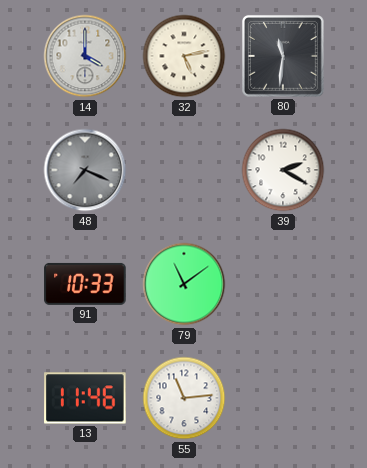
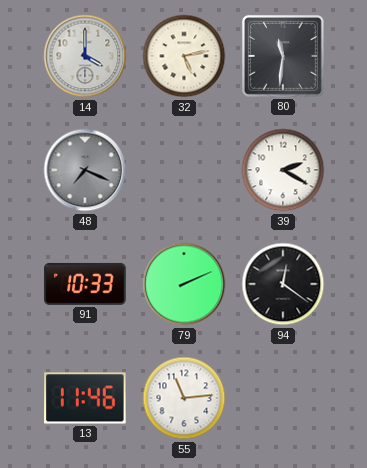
79: 11:09 -> 2:11 (184, 284)
94: none -> 12:21 (283, 284)
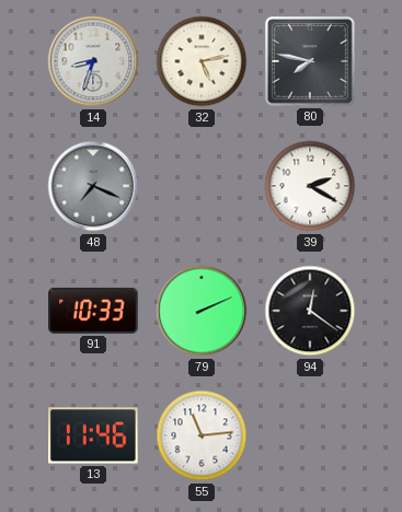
14: 4:00 -> 8:33 (93, 61)
80: 11:31 -> 7:47 (310, 61)
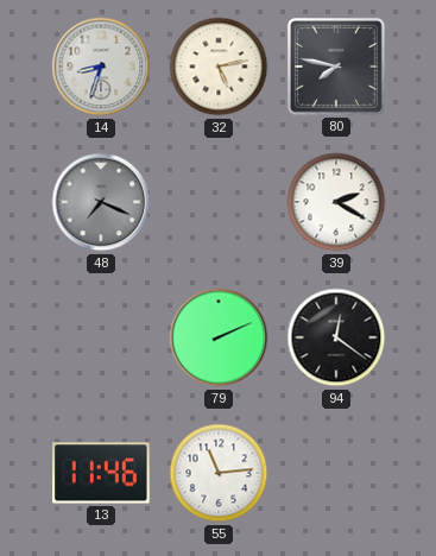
91: 10:33 -> none (93, 311)
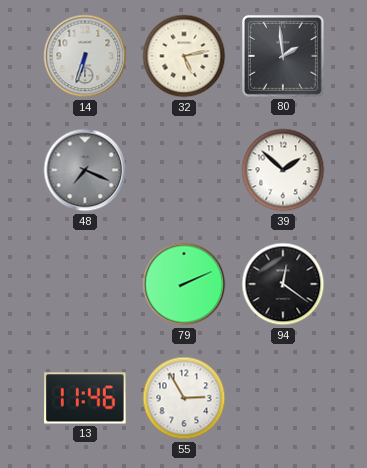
14: 8:33 -> 6:33 (85, 56)
80: 7:47 -> 1:59 (283, 56)
39: 2:20 -> 1:52 (283, 170)
55: 11:14 -> 2:55 (184, 398)
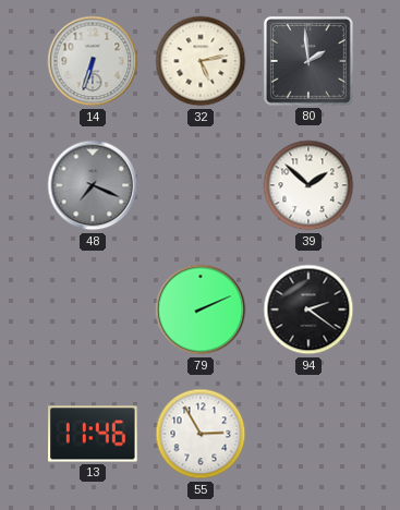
94: 12:21 -> 2:21 (308, 309)
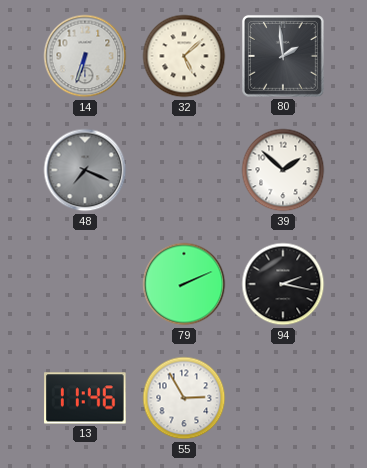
32: 5:13 -> 5:08 (184, 56)
94: 2:21 -> 2:17 (283, 284)
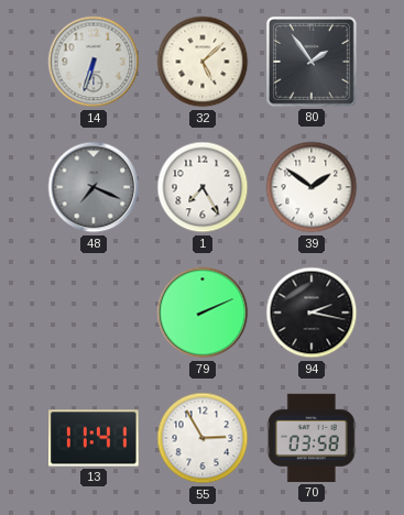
80: 1:59 -> 1:54 (312, 62)
1: none -> 7:25 (203, 187)
39: 1:52 -> 1:51 (312, 187)
13: 11:46 -> 11:41 (94, 438)
70: none -> 03:58 (312, 438)
